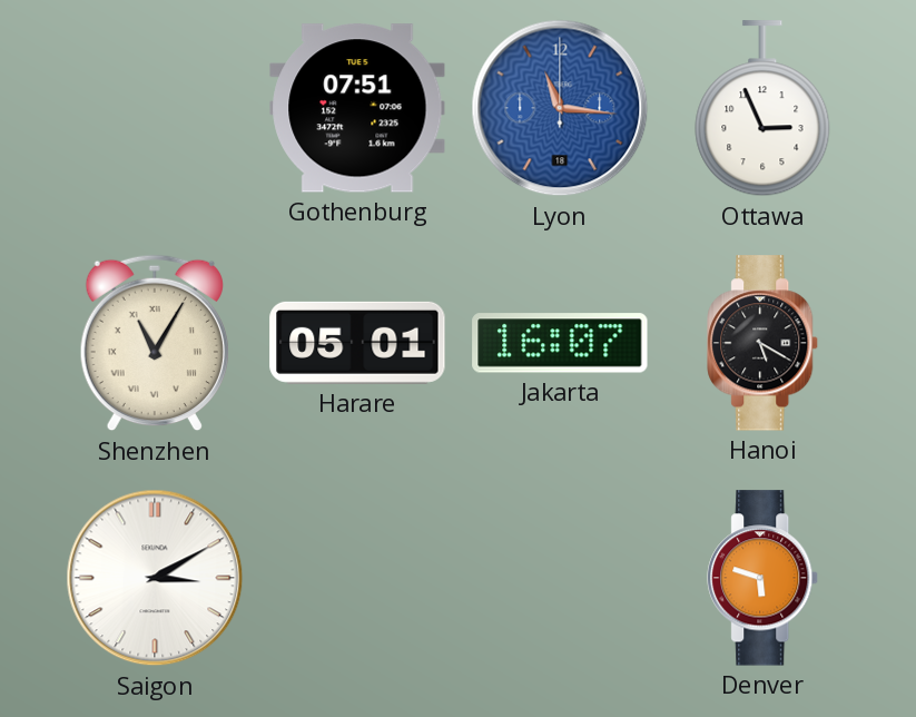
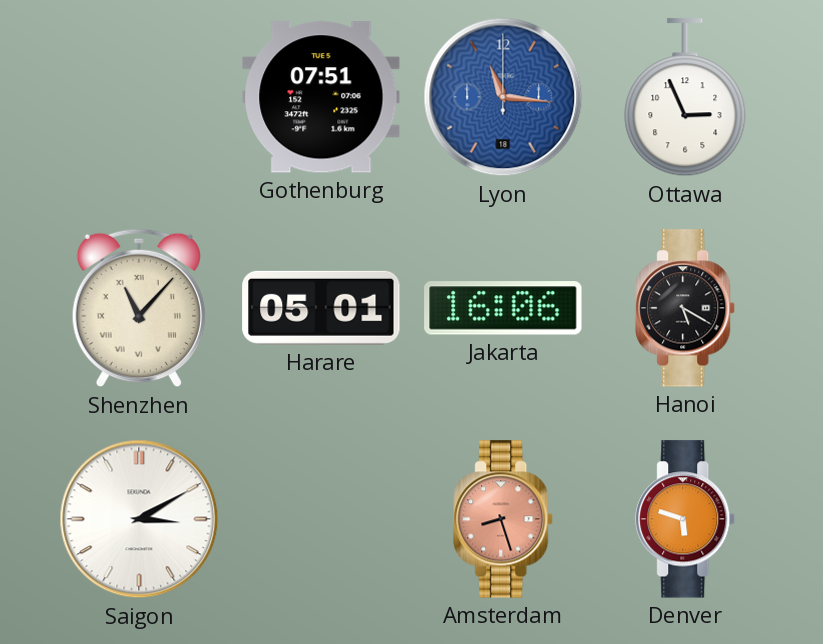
Shenzhen: 11:05 -> 11:07 (139, 308)
Jakarta: 16:07 -> 16:06 (503, 308)
Amsterdam: none -> 8:27 (504, 519)
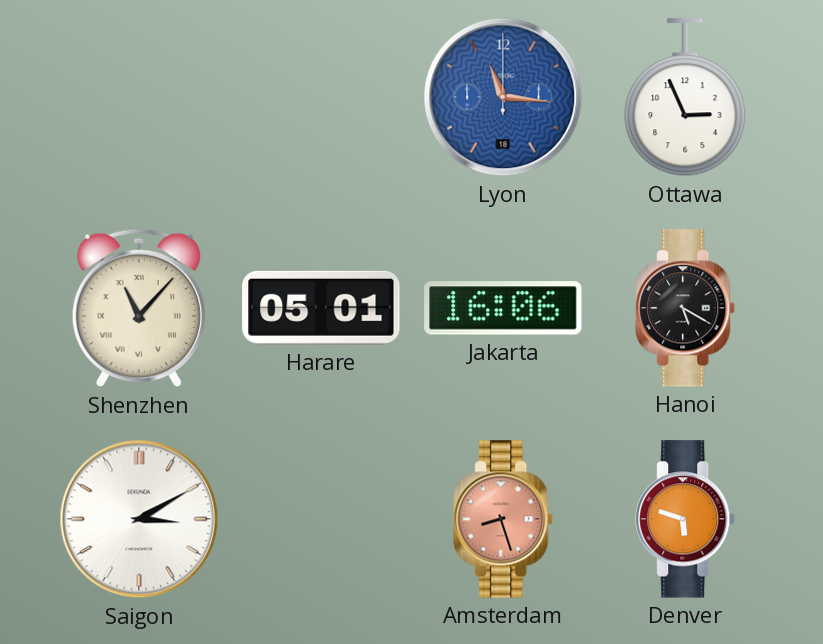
Gothenburg: 07:51 -> none (321, 97)
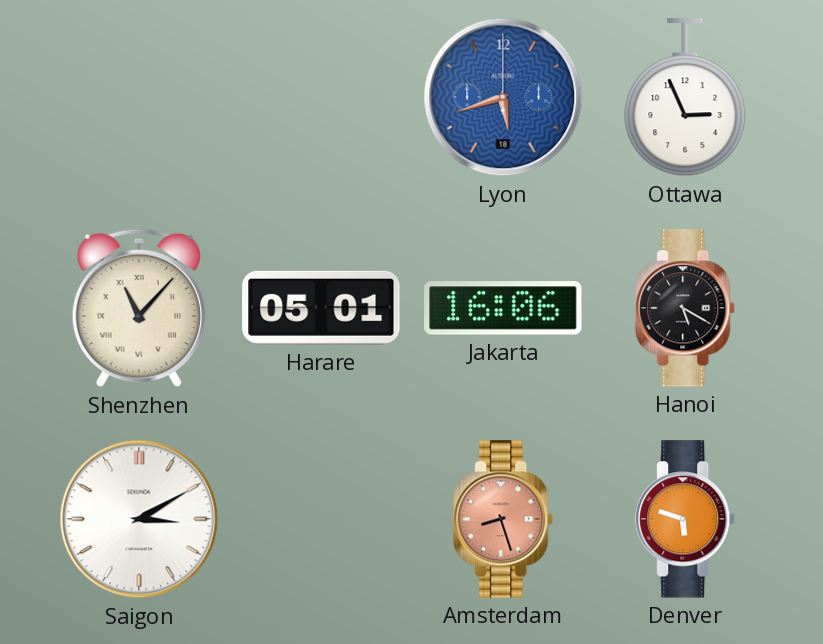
Lyon: 11:16 -> 5:42 (503, 97)
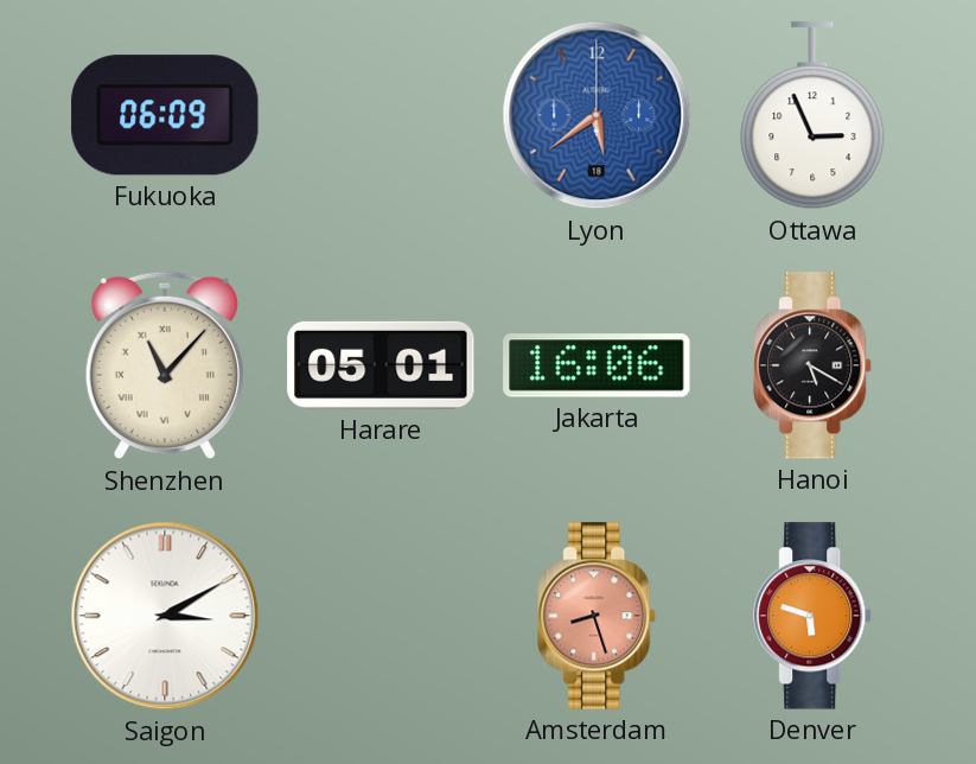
Fukuoka: none -> 06:09 (165, 115)
Lyon: 5:42 -> 5:39 (597, 115)
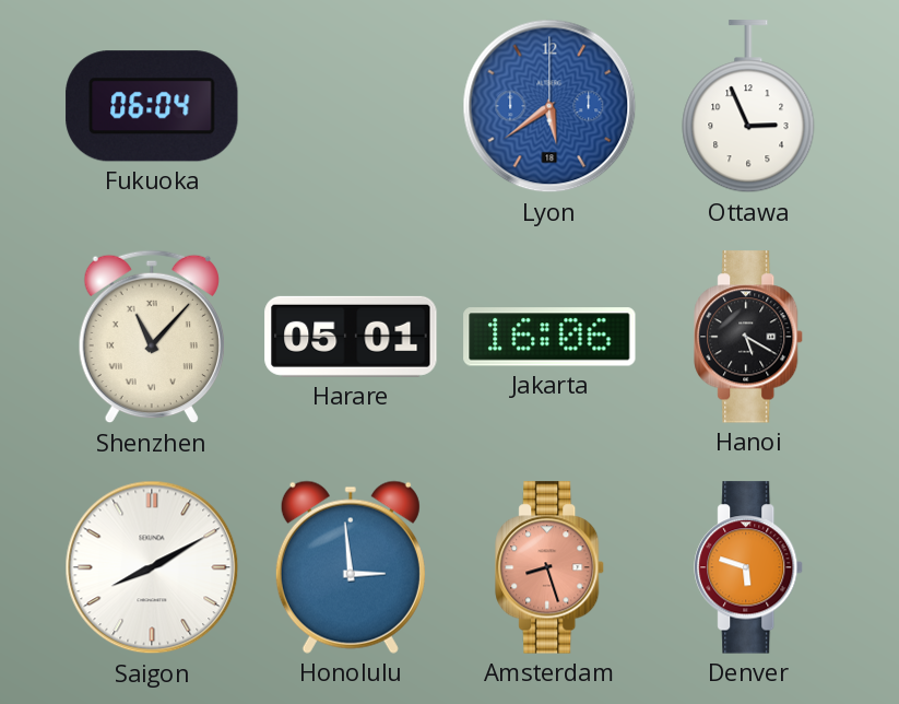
Fukuoka: 06:09 -> 06:04 (152, 106)
Saigon: 3:10 -> 8:10 (152, 567)
Honolulu: none -> 2:59 (351, 567)
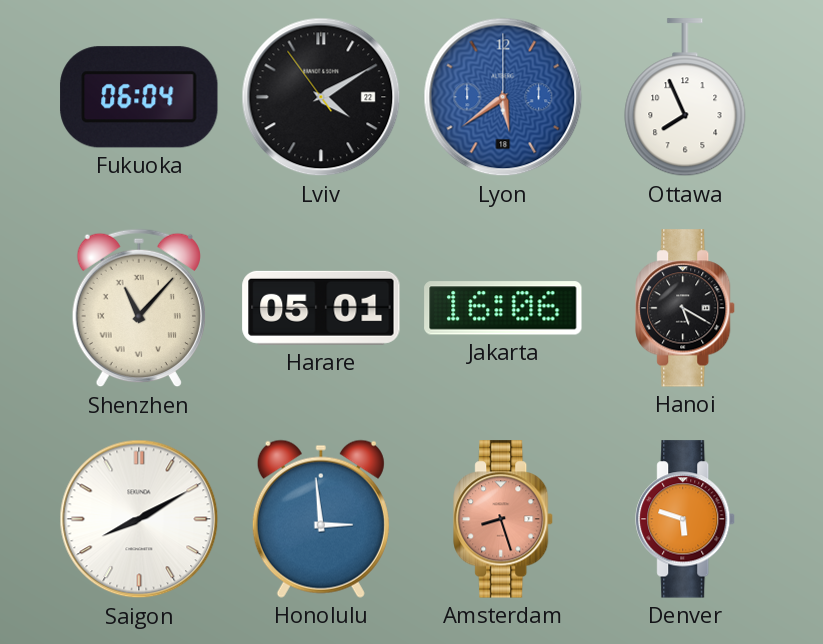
Lviv: none -> 4:09 (321, 97)
Ottawa: 2:56 -> 7:56 (685, 98)
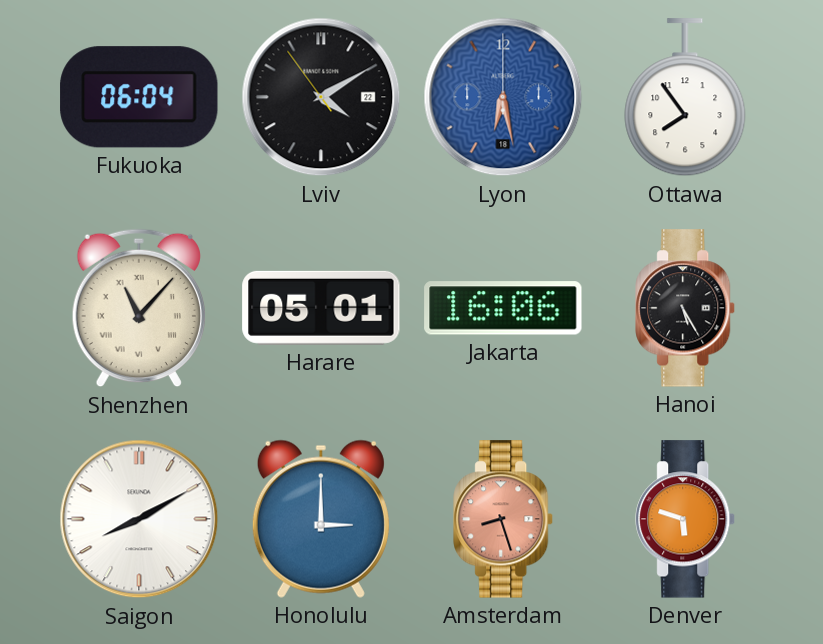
Lyon: 5:39 -> 6:28 (503, 97)
Ottawa: 7:56 -> 7:54 (685, 98)
Hanoi: 5:20 -> 5:25 (686, 308)
Honolulu: 2:59 -> 3:00 (321, 519)
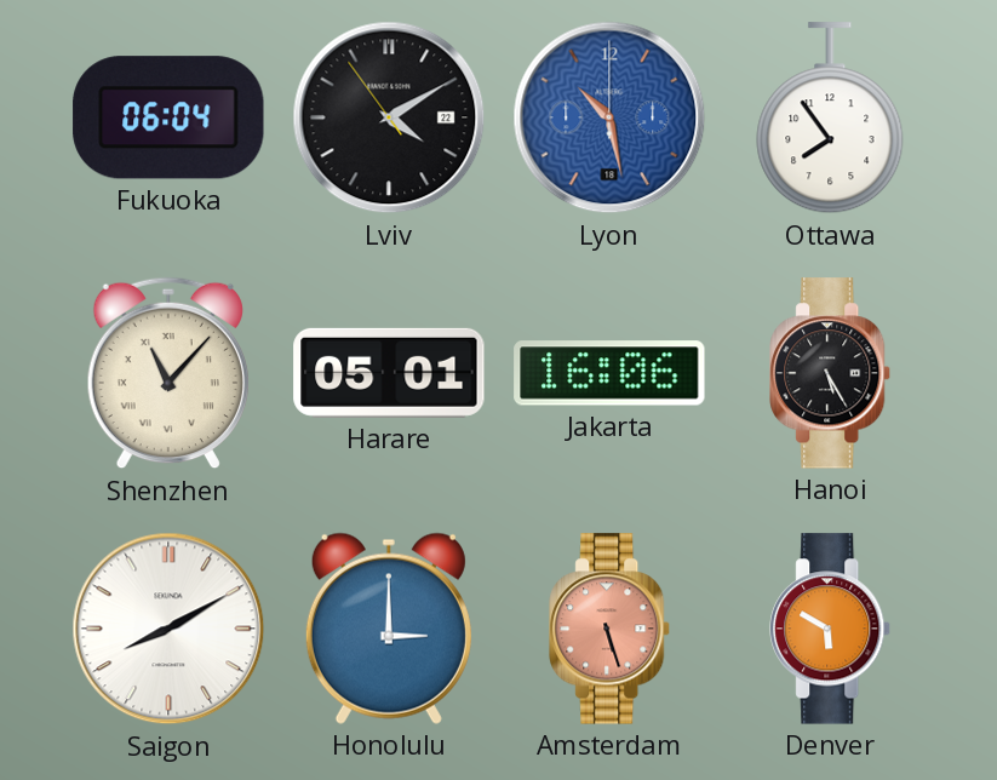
Lyon: 6:28 -> 10:28 (609, 117)
Amsterdam: 8:27 -> 5:27 (611, 629)
Denver: 5:48 -> 5:50 (831, 629)
